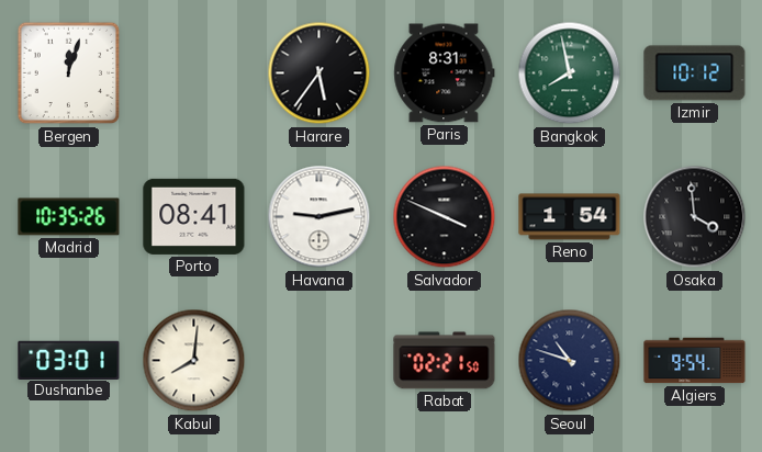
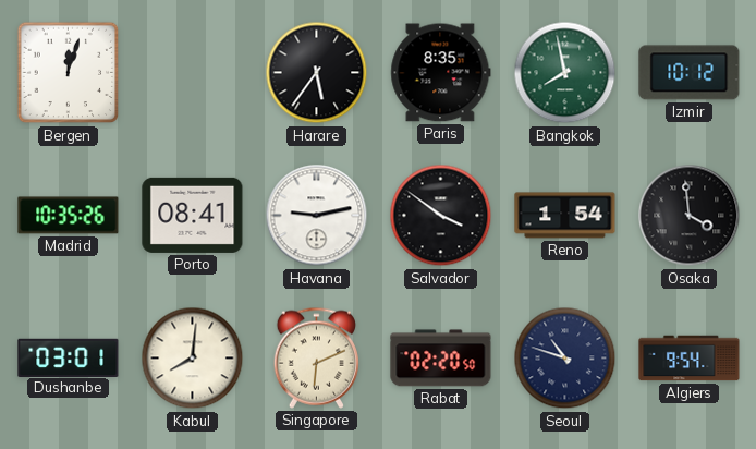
Paris: 8:31 -> 8:35 (441, 73)
Salvador: 3:49 -> 3:51 (441, 216)
Singapore: none -> 6:11 (316, 357)
Rabat: 02:21 -> 02:20 (441, 359)
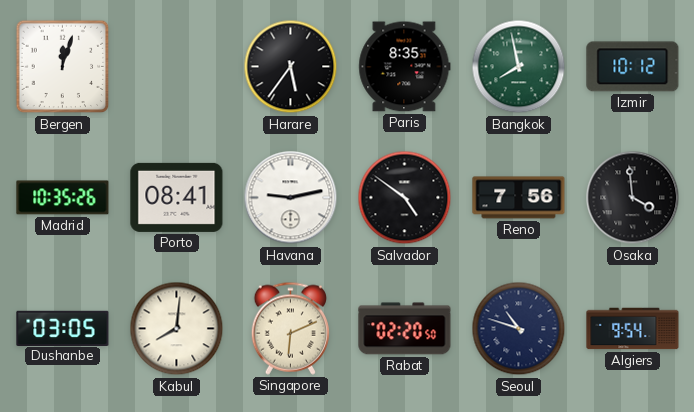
Salvador: 3:51 -> 4:51 (405, 198)
Reno: 1:54 -> 7:56 (519, 198)
Dushanbe: 03:01 -> 03:05 (63, 328)
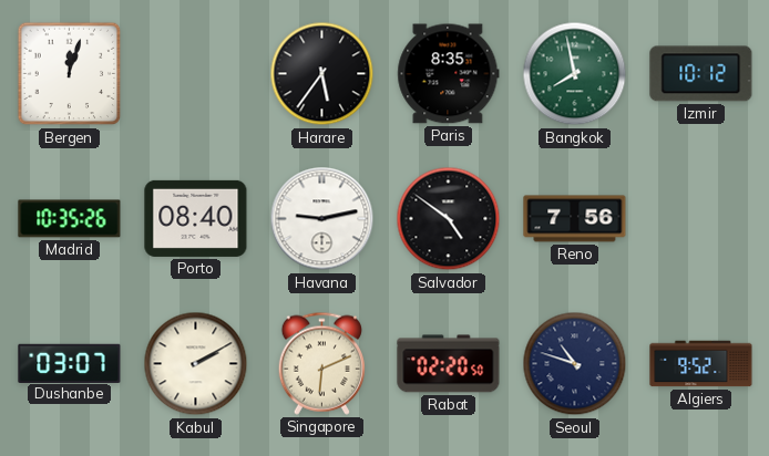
Porto: 08:41 -> 08:40 (196, 218)
Osaka: 3:59 -> none (633, 198)
Dushanbe: 03:05 -> 03:07 (70, 363)
Kabul: 8:01 -> 2:10 (196, 364)
Algiers: 9:54 -> 9:52 (701, 364)
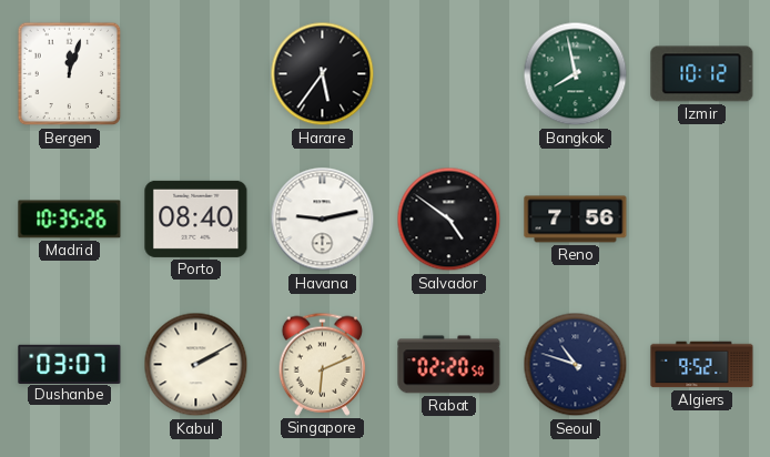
Paris: 8:35 -> none (449, 74)
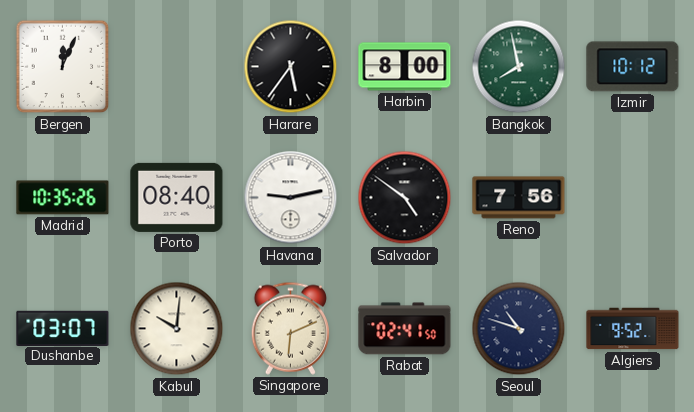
Bergen: 12:03 -> 12:04 (63, 67)
Harbin: none -> 8:00 (405, 67)
Kabul: 2:10 -> 10:01 (177, 329)
Rabat: 02:20 -> 02:41 (405, 329)
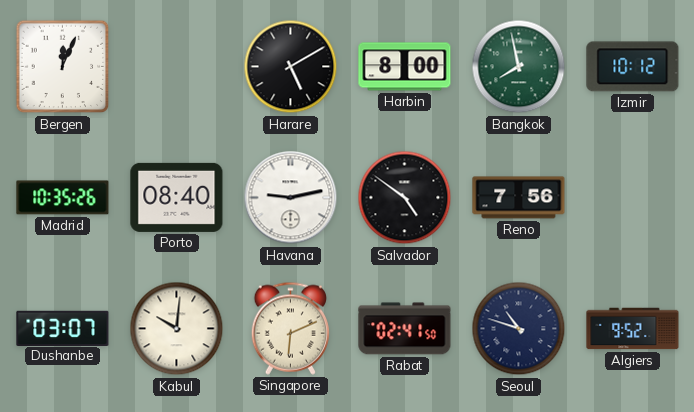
Harare: 5:36 -> 5:10 (291, 67)
